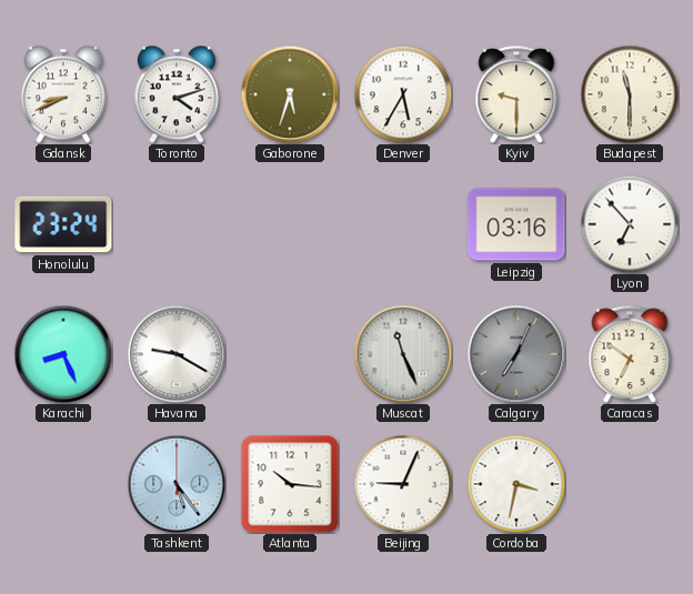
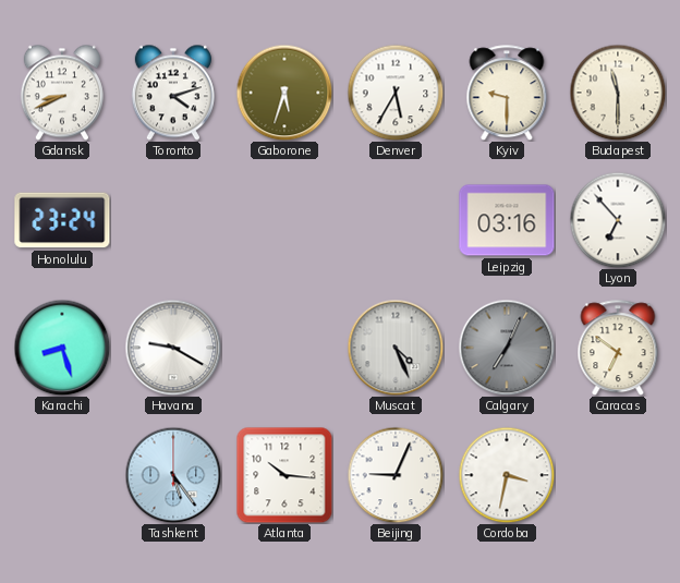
Karachi: 8:26 -> 8:27 (62, 348)
Muscat: 11:26 -> 4:26 (396, 348)
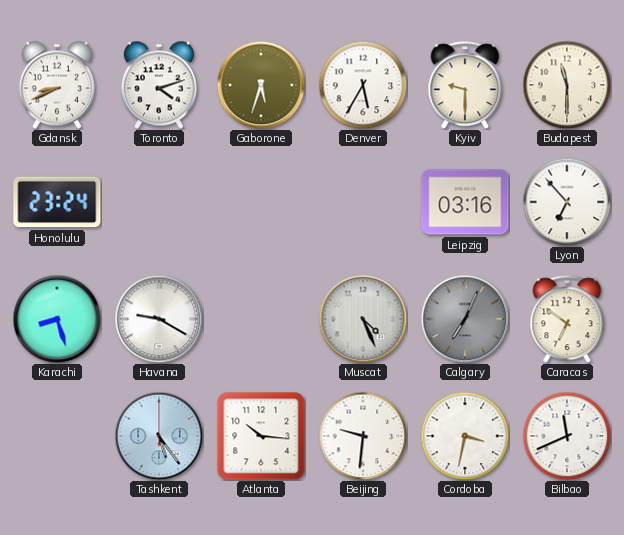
Beijing: 9:04 -> 9:31 (363, 436)
Bilbao: none -> 11:41 (567, 436)
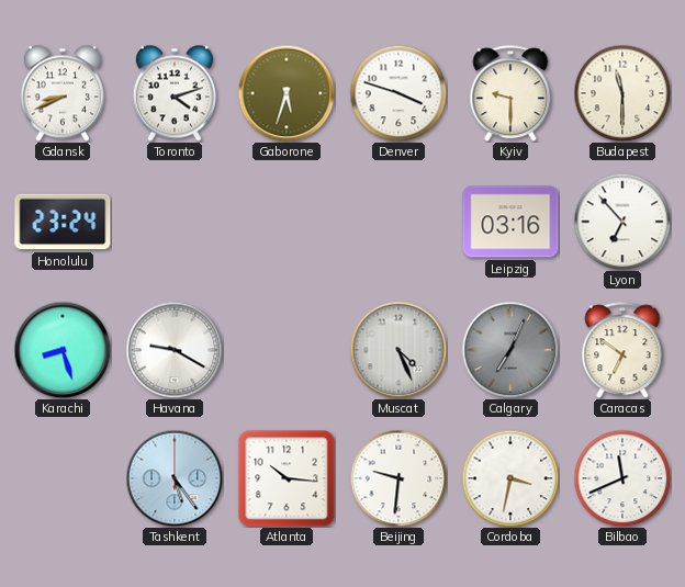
Denver: 5:35 -> 3:48 (398, 93)
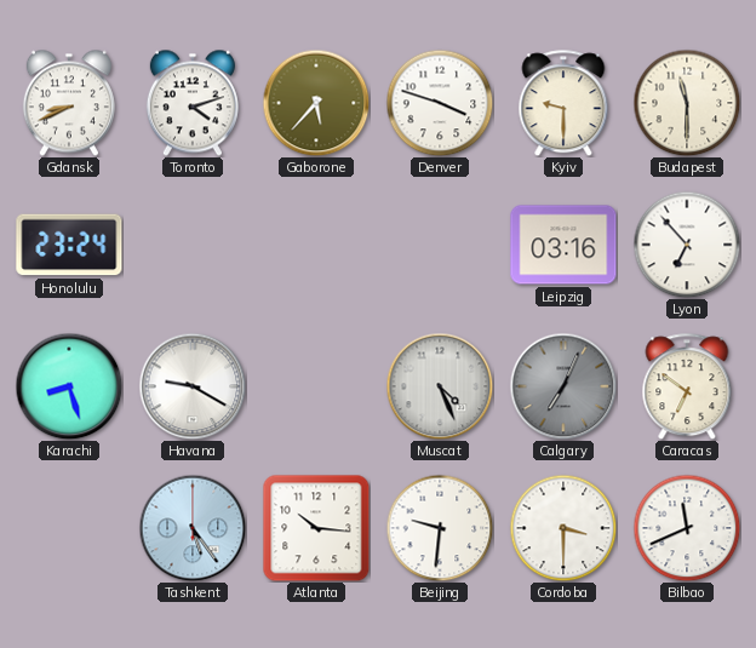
Gaborone: 5:33 -> 5:37 (316, 103)
Cordoba: 3:32 -> 3:30 (563, 528)
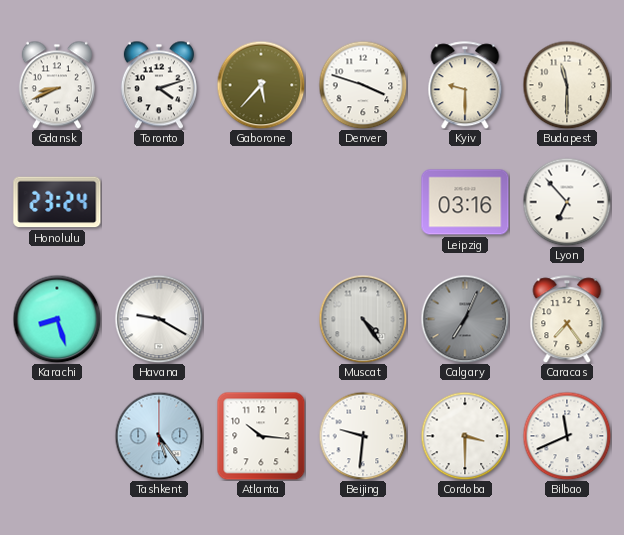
Muscat: 4:26 -> 4:24 (363, 319)
Caracas: 6:51 -> 7:24 (567, 319)
